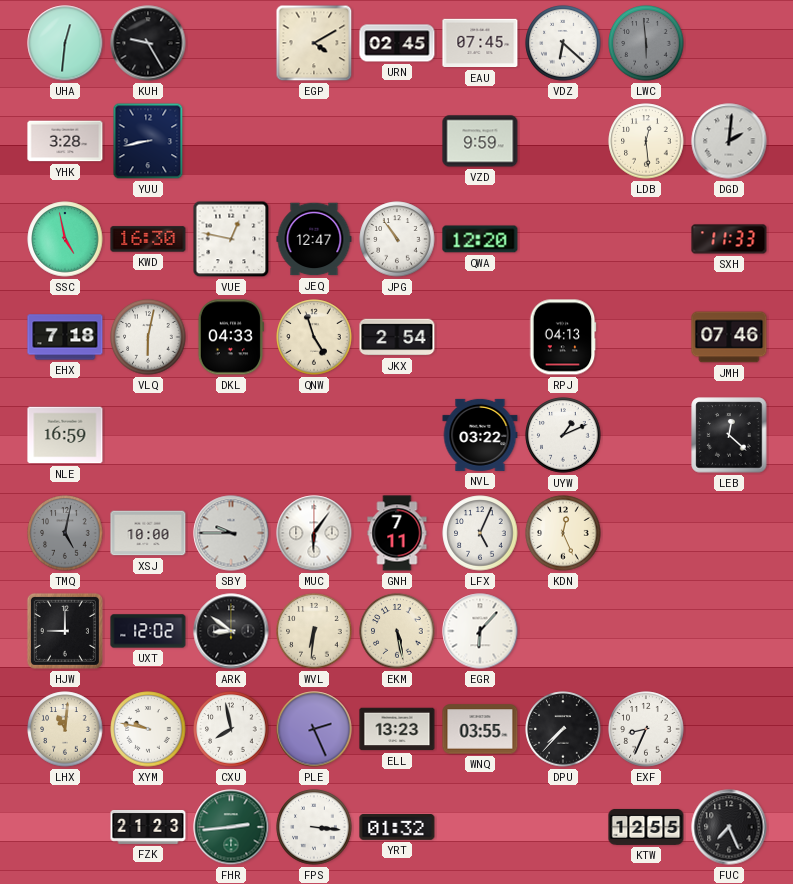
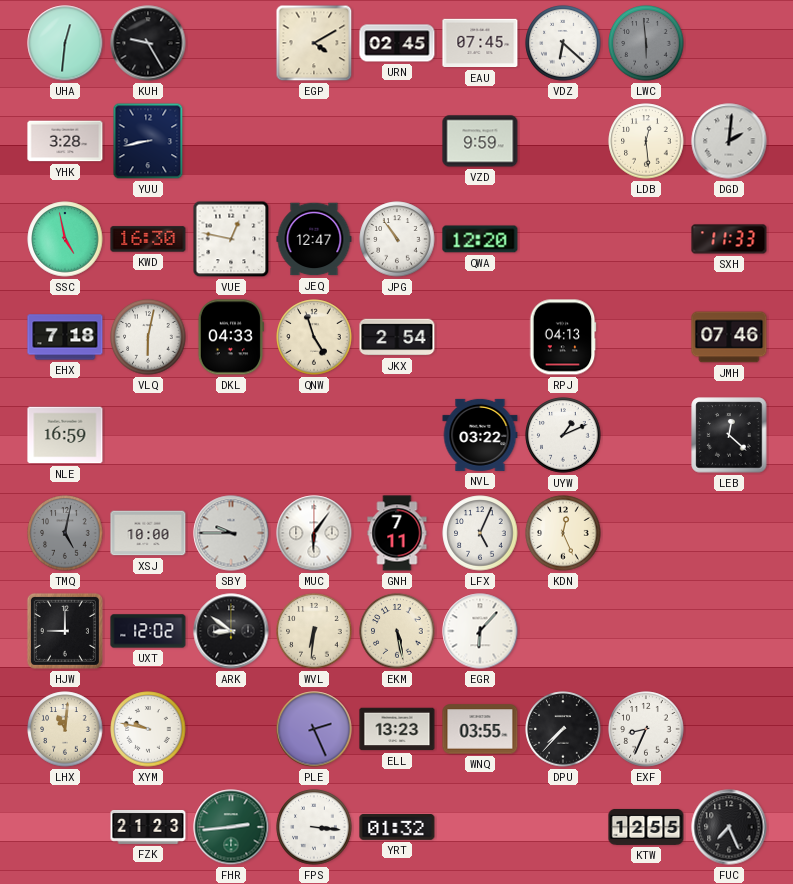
CXU: 7:58 -> none (231, 729)
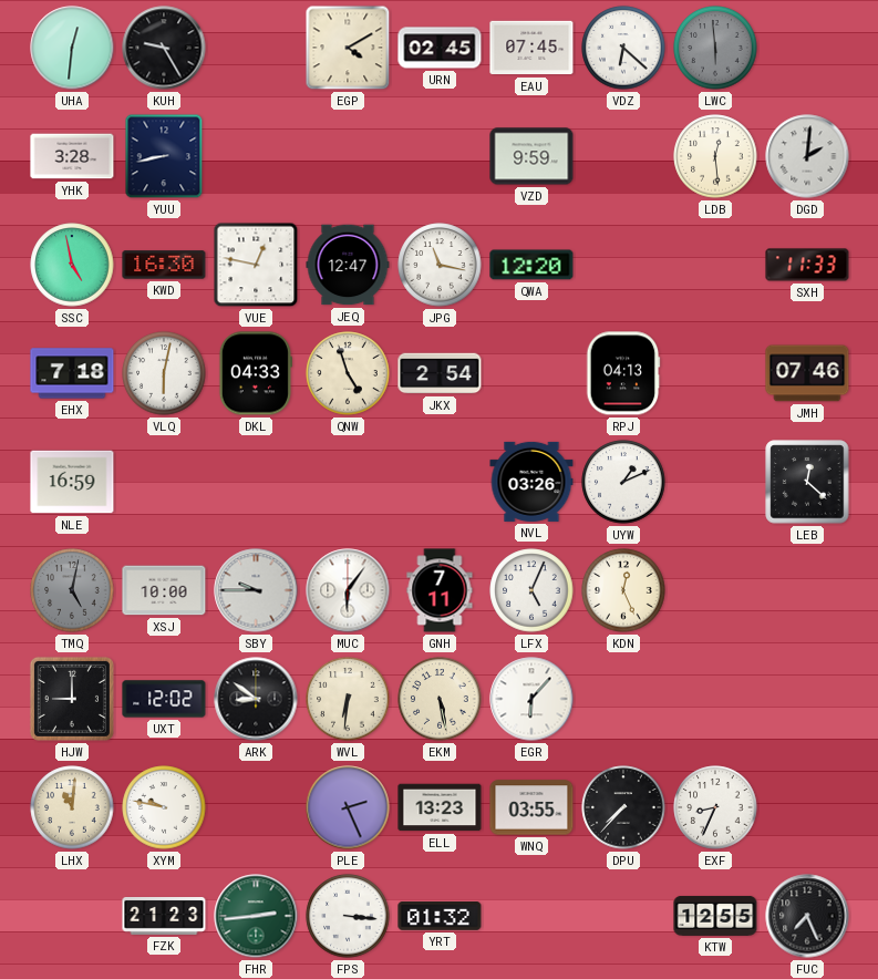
JPG: 10:54 -> 11:17 (440, 265)
NVL: 03:22 -> 03:26 (531, 482)
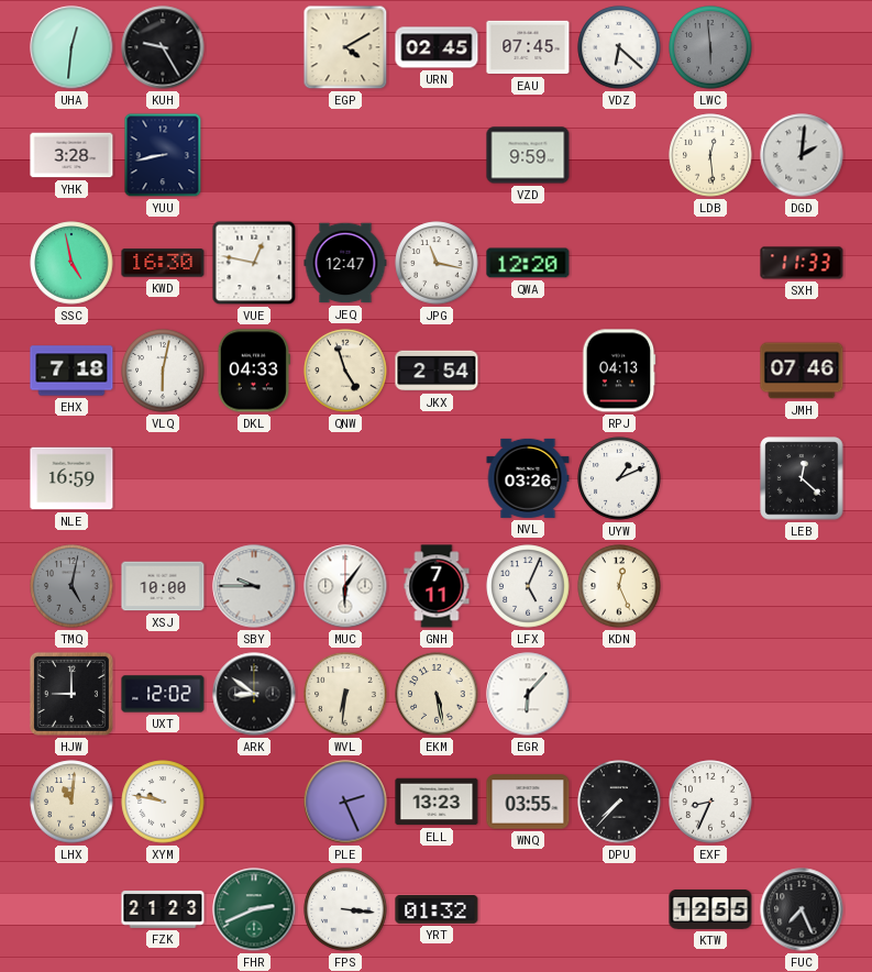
FHR: 2:44 -> 2:41 (254, 909)
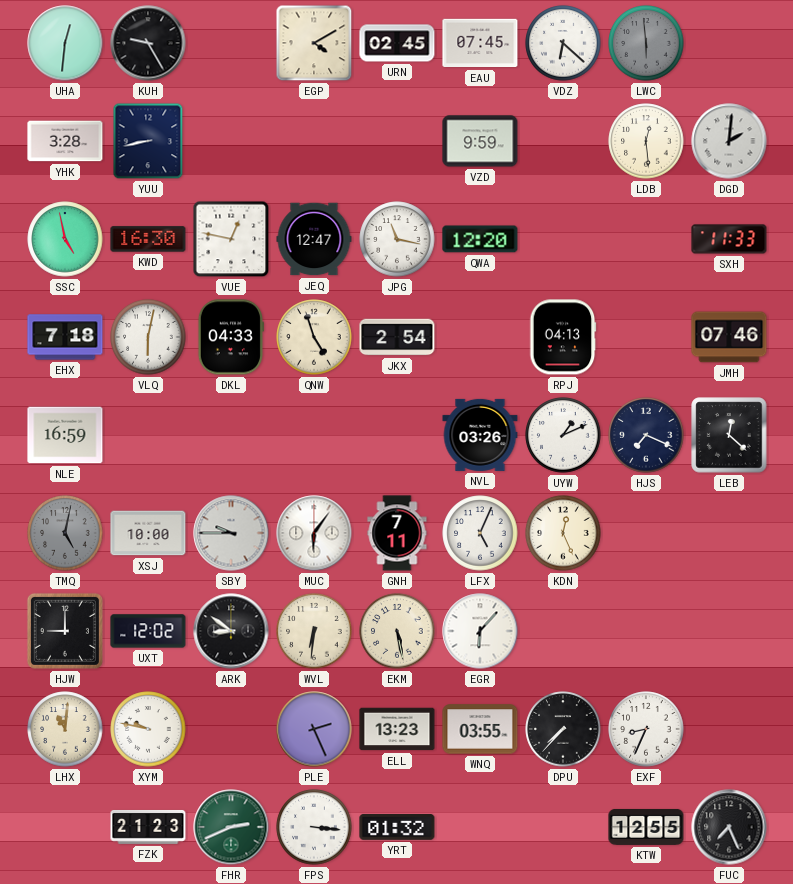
HJS: none -> 7:19 (646, 435)
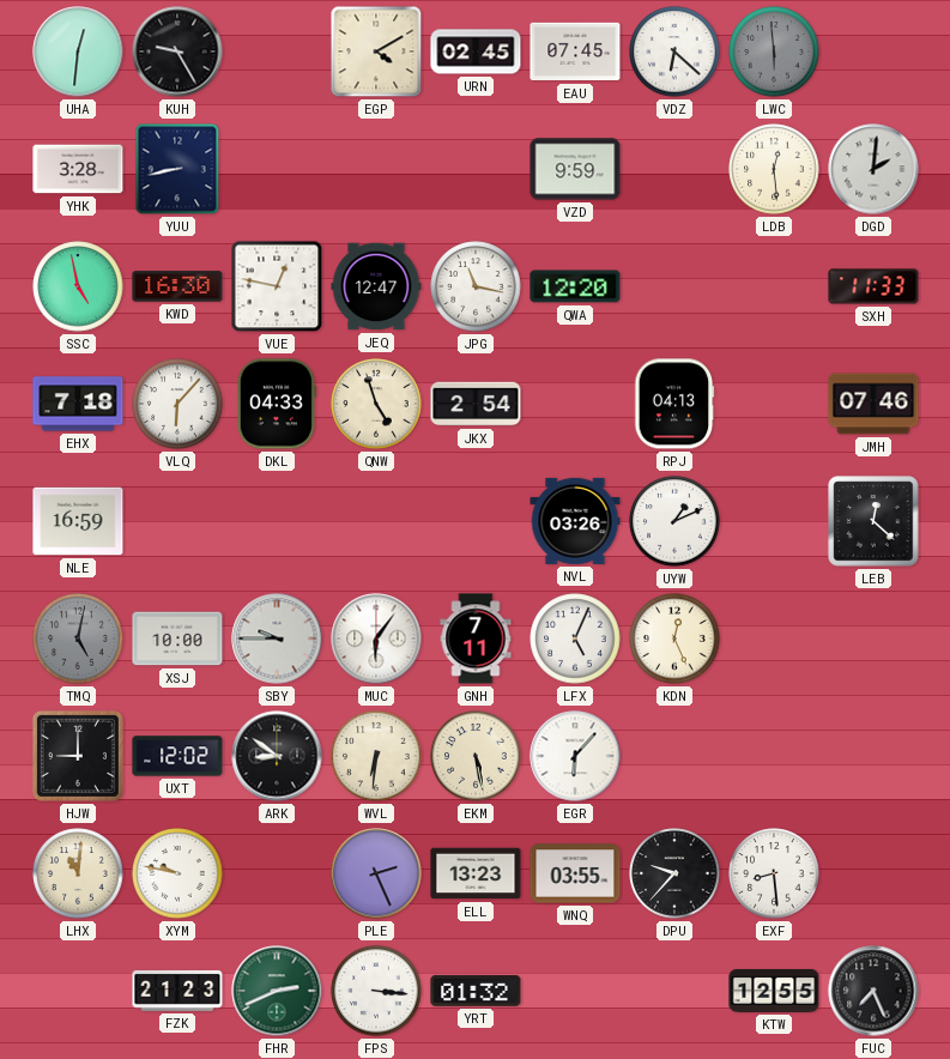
VLQ: 6:02 -> 6:07 (177, 404)
HJS: 7:19 -> none (646, 435)
DPU: 7:37 -> 9:37 (674, 873)
EXF: 8:34 -> 8:29 (774, 873)
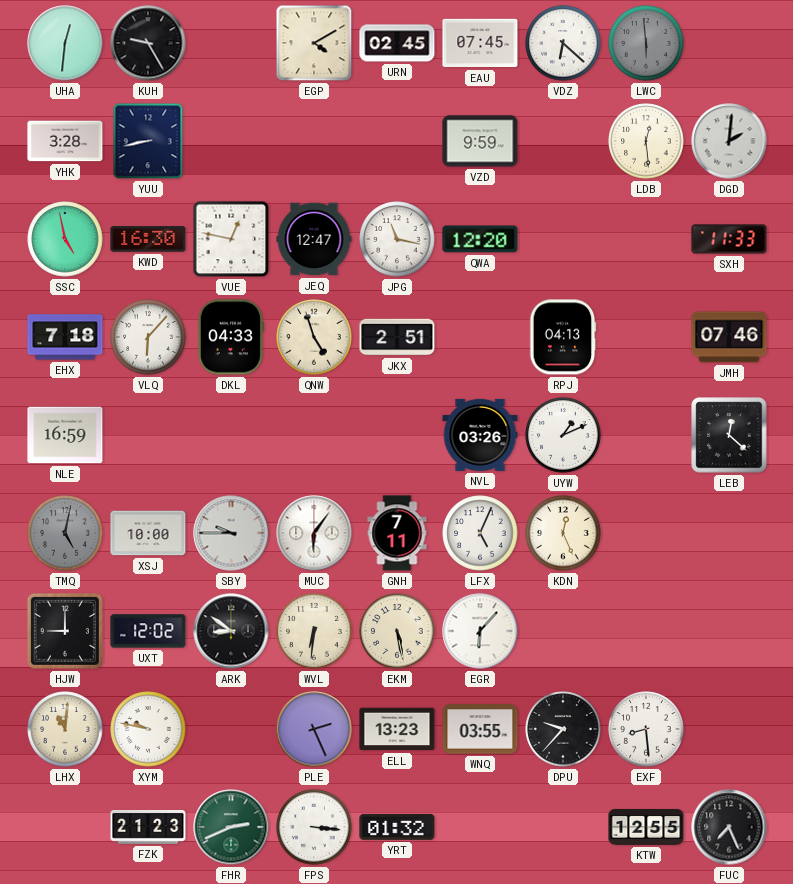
JKX: 2:54 -> 2:51 (397, 337)
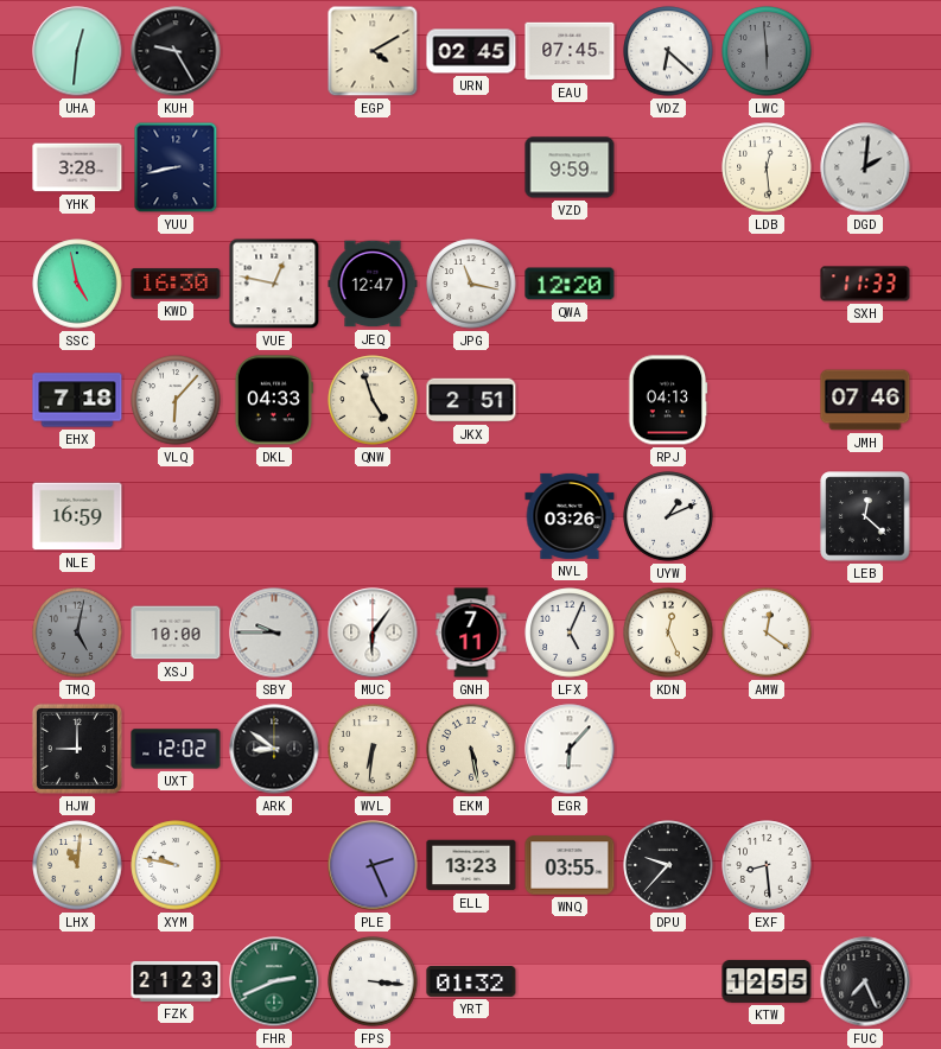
AMW: none -> 12:21 (767, 632)
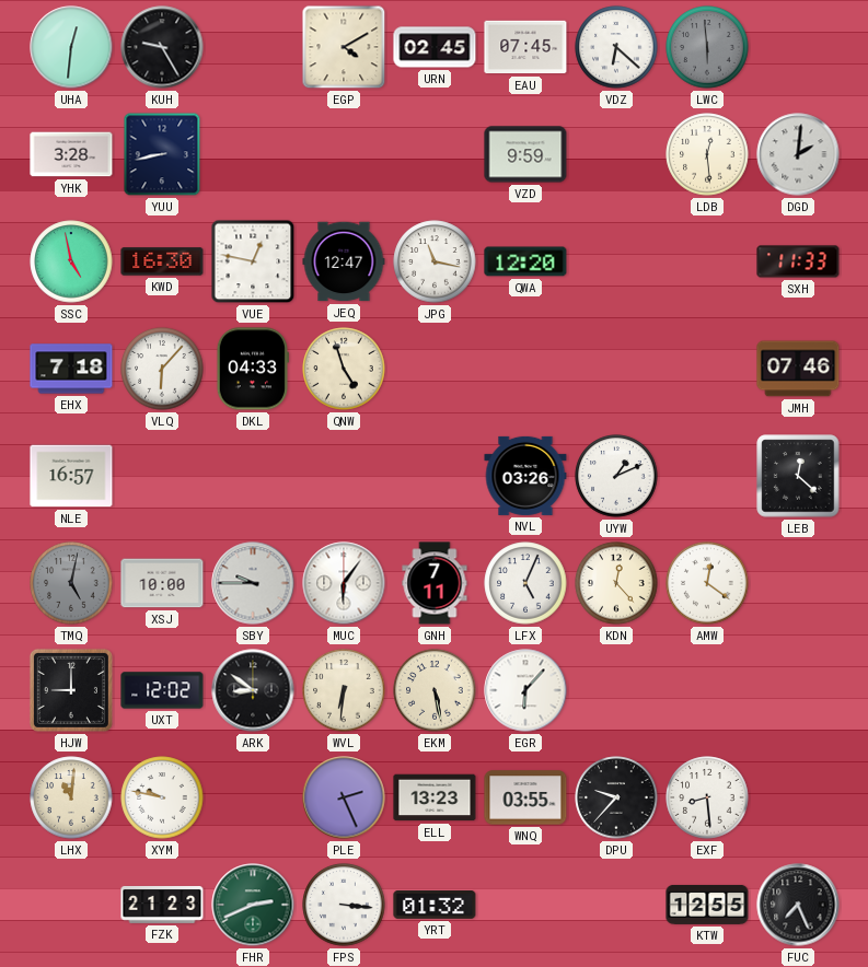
JKX: 2:51 -> none (471, 400)
RPJ: 04:13 -> none (668, 400)
NLE: 16:59 -> 16:57 (71, 476)
KDN: 12:26 -> 12:23 (616, 583)
